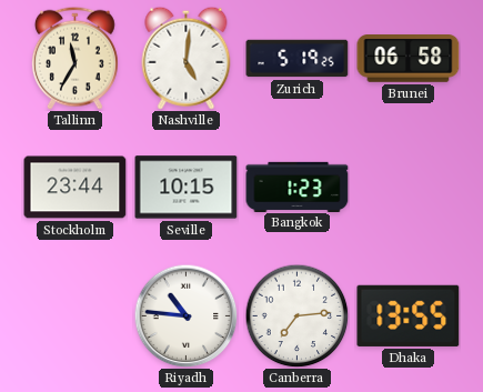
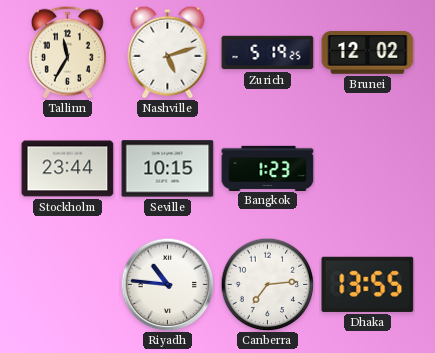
Nashville: 5:01 -> 5:12 (168, 52)
Brunei: 06:58 -> 12:02 (368, 53)
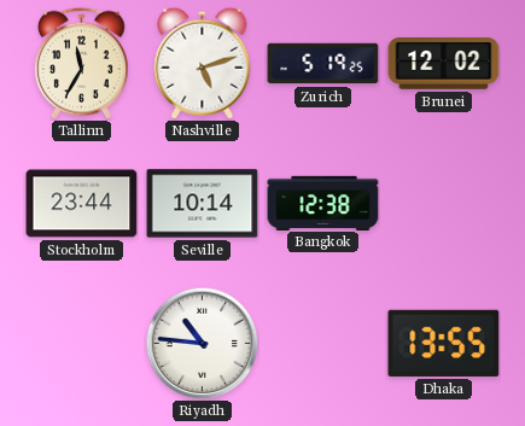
Seville: 10:15 -> 10:14 (203, 204)
Bangkok: 1:23 -> 12:38 (323, 203)
Canberra: 7:14 -> none (267, 284)
